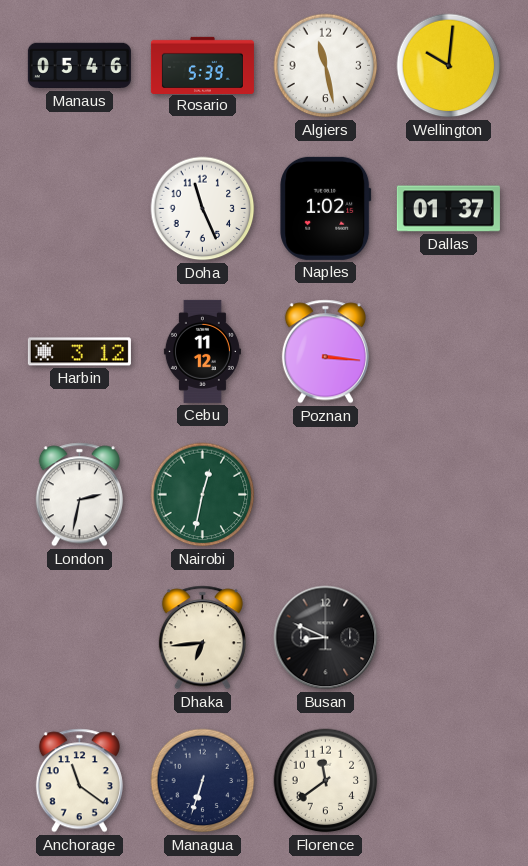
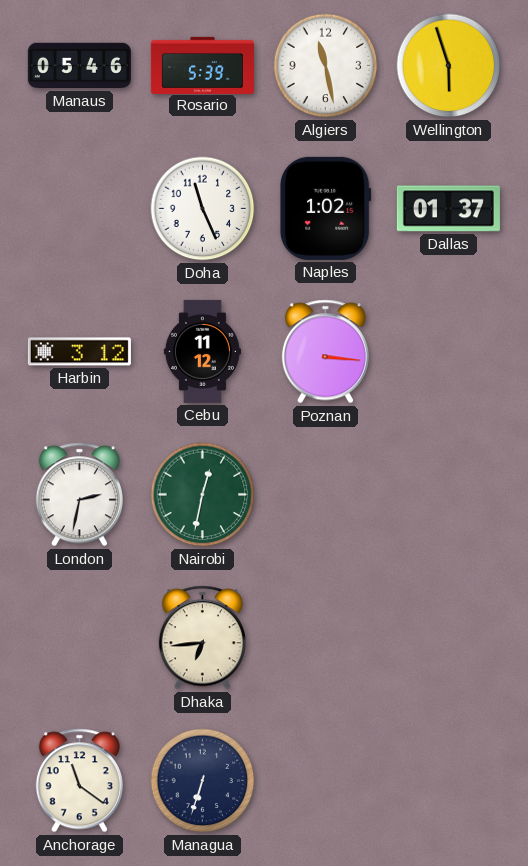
Wellington: 10:01 -> 5:57 (449, 66)
Busan: 8:49 -> none (326, 638)
Florence: 11:39 -> none (326, 781)
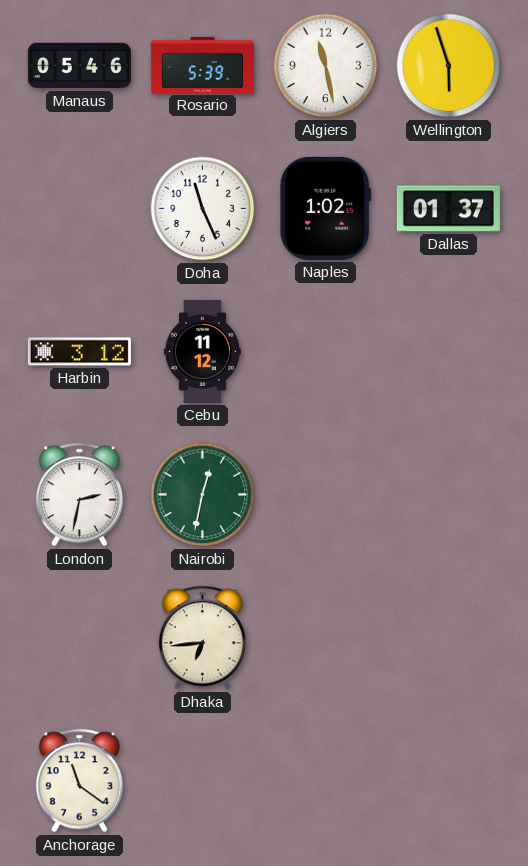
Poznan: 3:16 -> none (325, 352)
Managua: 6:33 -> none (203, 781)
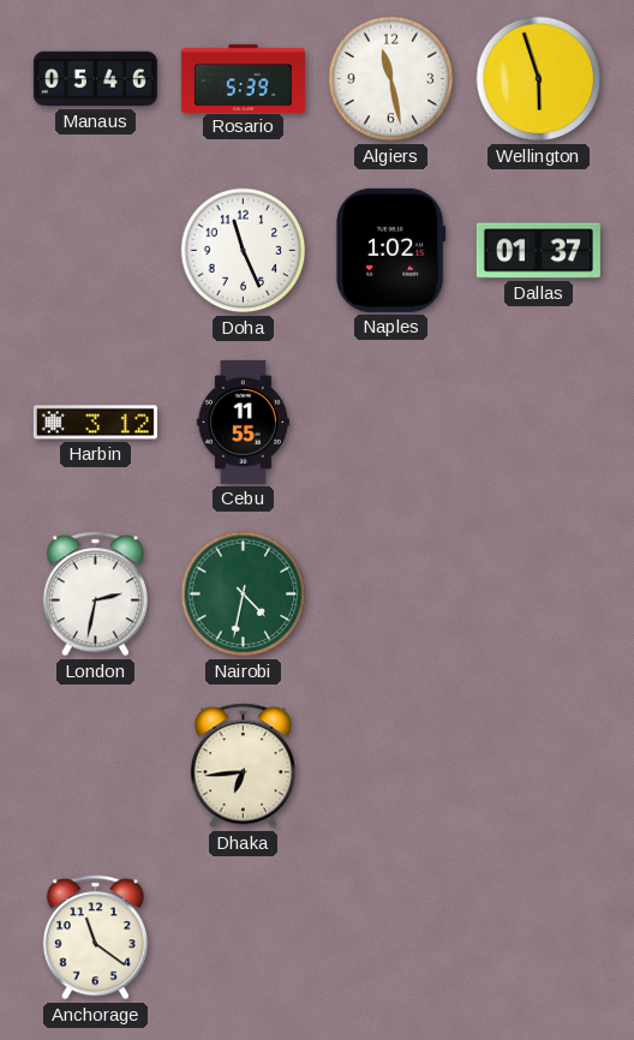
Cebu: 11:12 -> 11:55 (243, 422)
Nairobi: 12:32 -> 4:32 (244, 594)
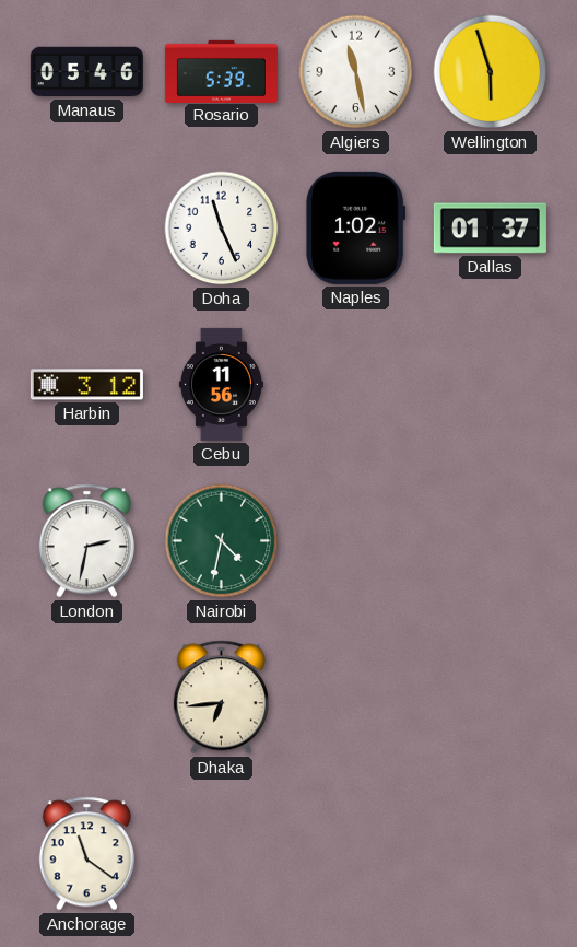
Cebu: 11:55 -> 11:56 (221, 384)
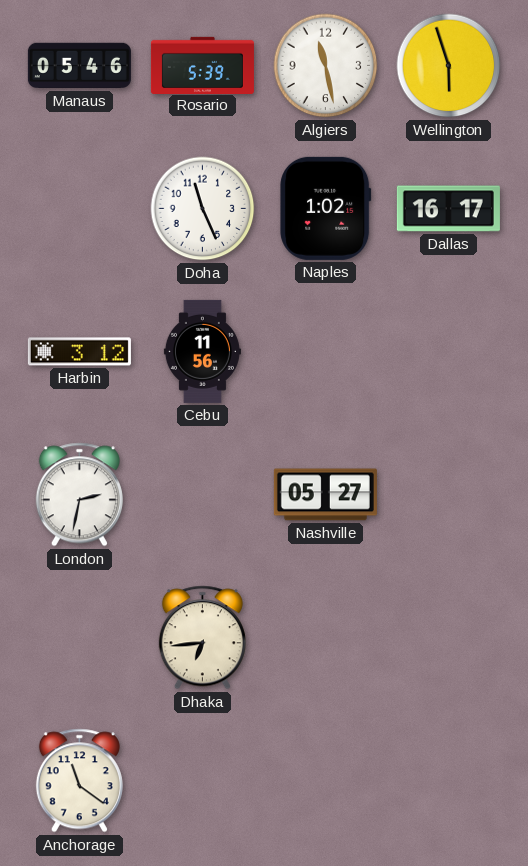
Dallas: 01:37 -> 16:17 (448, 209)
Nairobi: 4:32 -> none (222, 541)
Nashville: none -> 05:27 (325, 495)
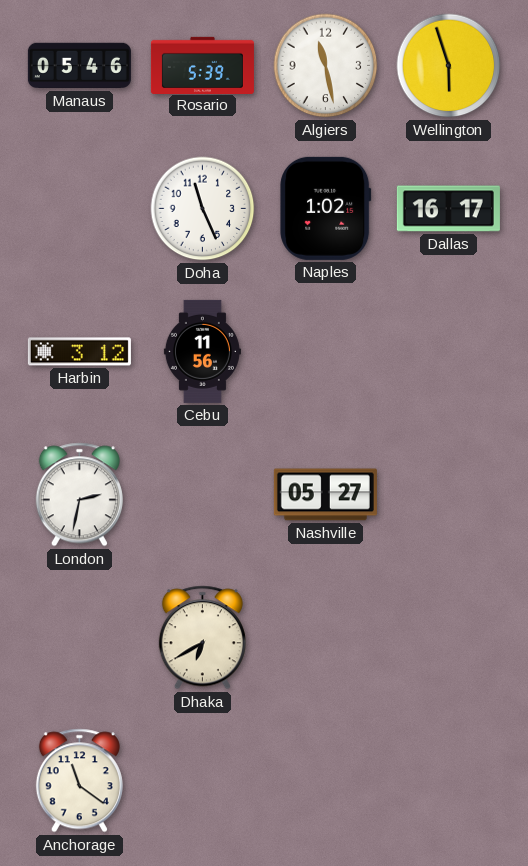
Dhaka: 6:44 -> 6:40 (202, 638)
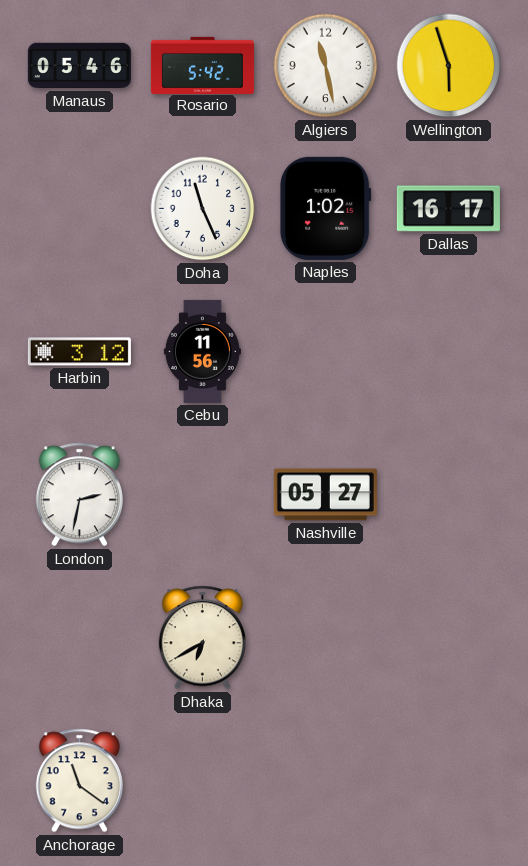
Rosario: 5:39 -> 5:42 (202, 65)
